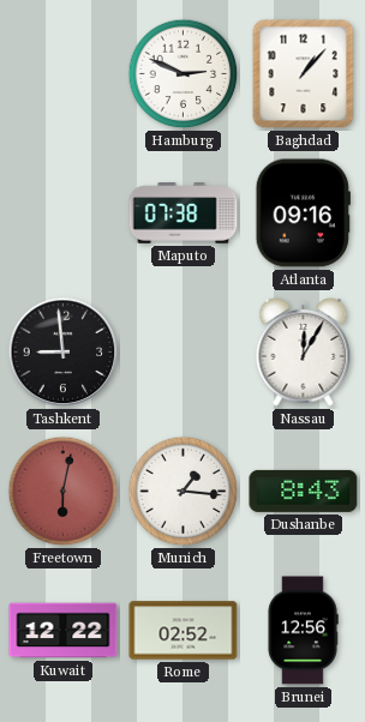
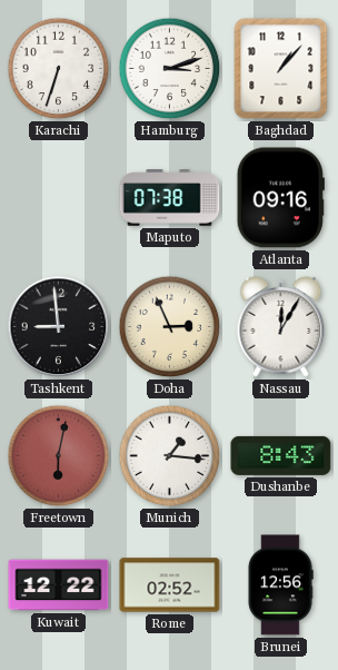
Karachi: none -> 6:33 (59, 69)
Hamburg: 2:49 -> 3:12 (170, 69)
Doha: none -> 2:56 (170, 327)
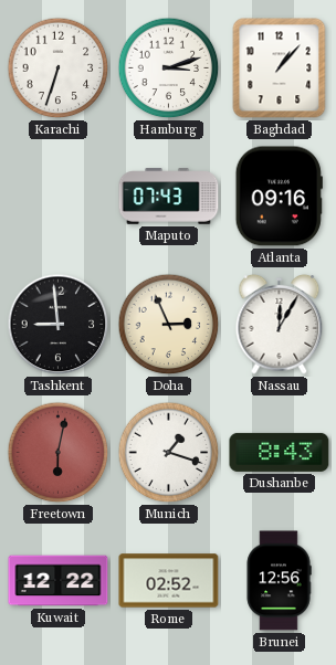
Maputo: 07:38 -> 07:43 (169, 197)
Munich: 1:16 -> 1:18 (169, 453)
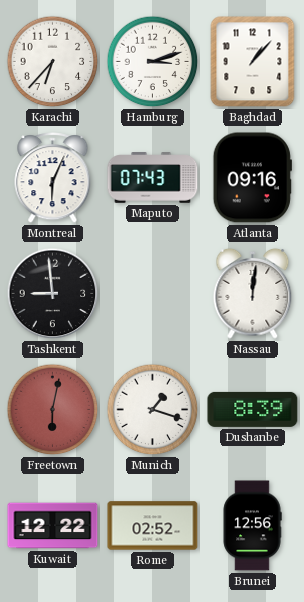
Karachi: 6:33 -> 6:37 (53, 62)
Montreal: none -> 6:04 (53, 178)
Doha: 2:56 -> none (169, 325)
Nassau: 12:05 -> 12:01 (253, 293)
Dushanbe: 8:43 -> 8:39 (253, 409)
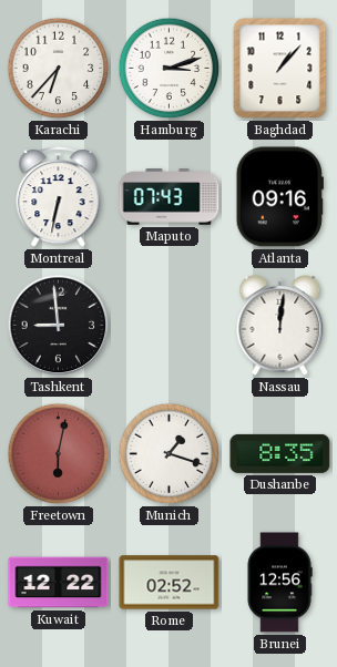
Montreal: 6:04 -> 6:32 (59, 197)
Dushanbe: 8:39 -> 8:35 (280, 453)
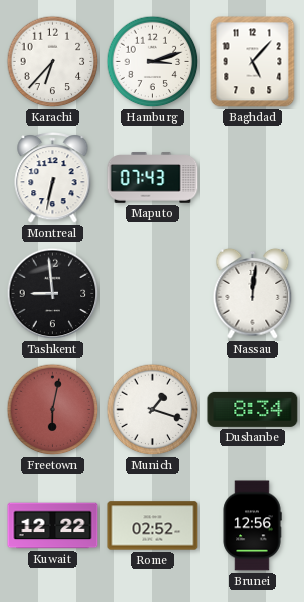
Baghdad: 1:07 -> 5:07 (253, 62)
Atlanta: 09:16 -> none (279, 197)
Dushanbe: 8:35 -> 8:34 (253, 409)
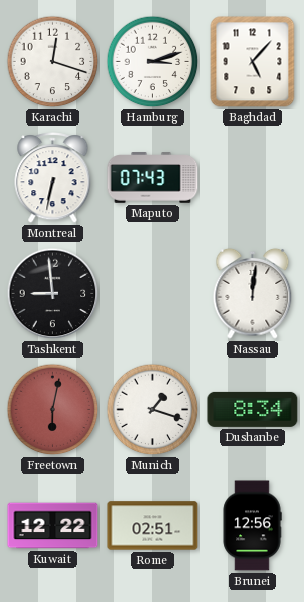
Karachi: 6:37 -> 12:18 (53, 62)
Rome: 02:52 -> 02:51 (153, 526)
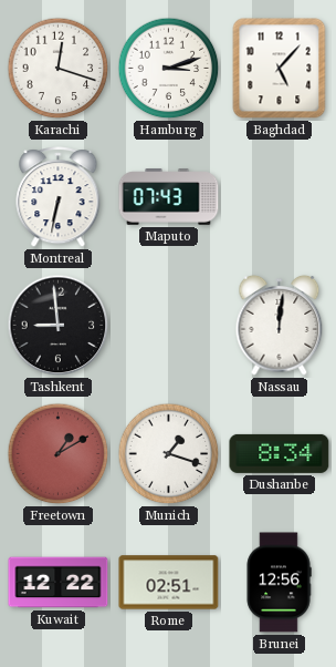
Freetown: 6:02 -> 1:10 (59, 454)
